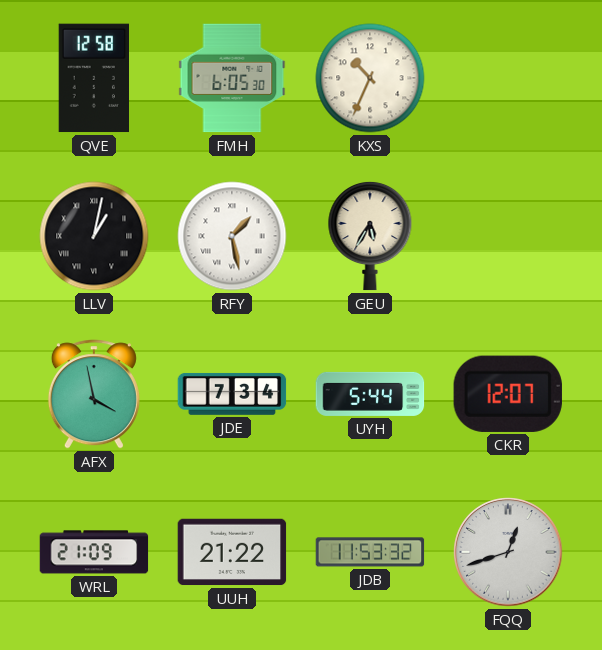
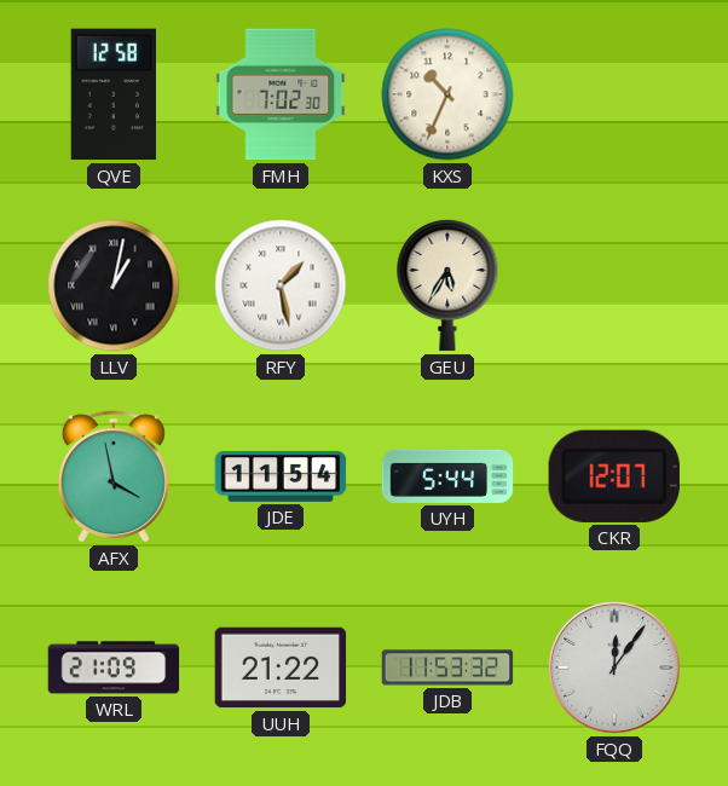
FMH: 6:05 -> 7:02 (281, 94)
JDE: 7:34 -> 11:54 (281, 476)
FQQ: 12:42 -> 12:06 (614, 667)
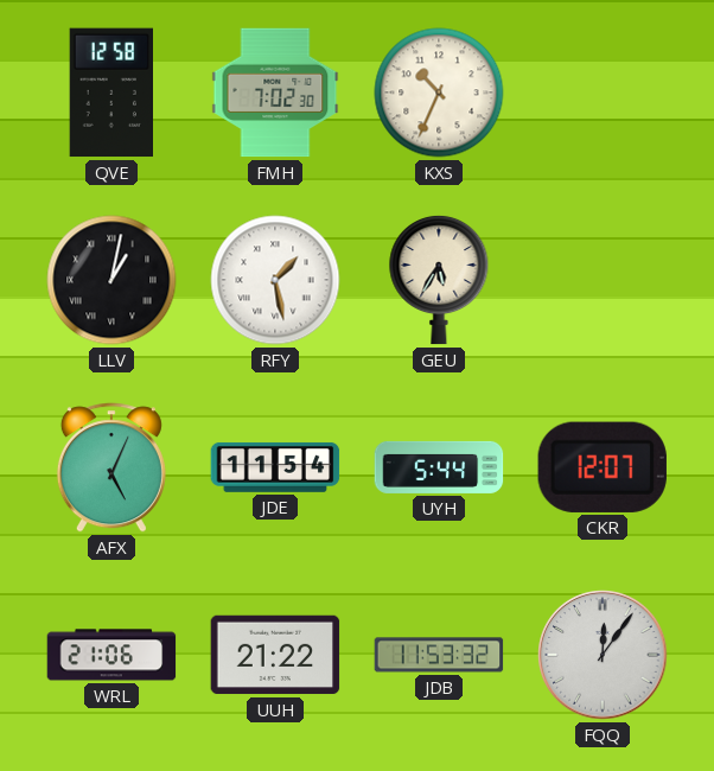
AFX: 3:58 -> 5:04 (111, 467)
WRL: 21:09 -> 21:06 (111, 655)
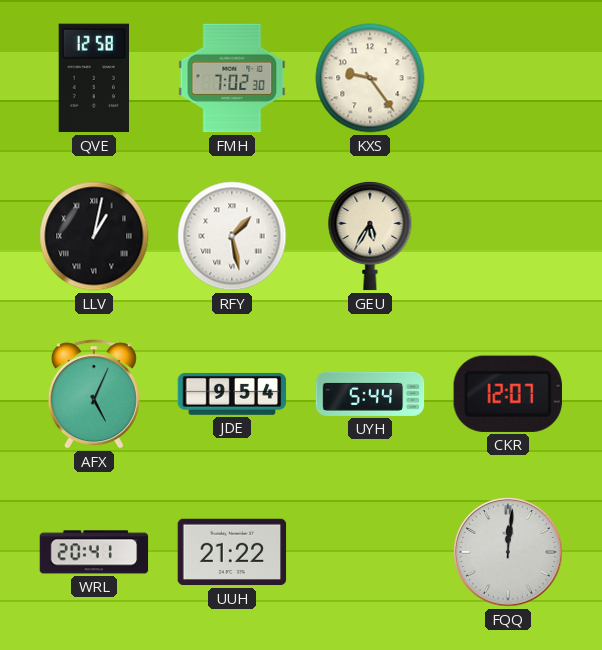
KXS: 10:34 -> 9:24 (370, 78)
JDE: 11:54 -> 9:54 (232, 394)
WRL: 21:06 -> 20:41 (94, 552)
JDB: 11:53 -> none (439, 655)
FQQ: 12:06 -> 12:01 (508, 552)
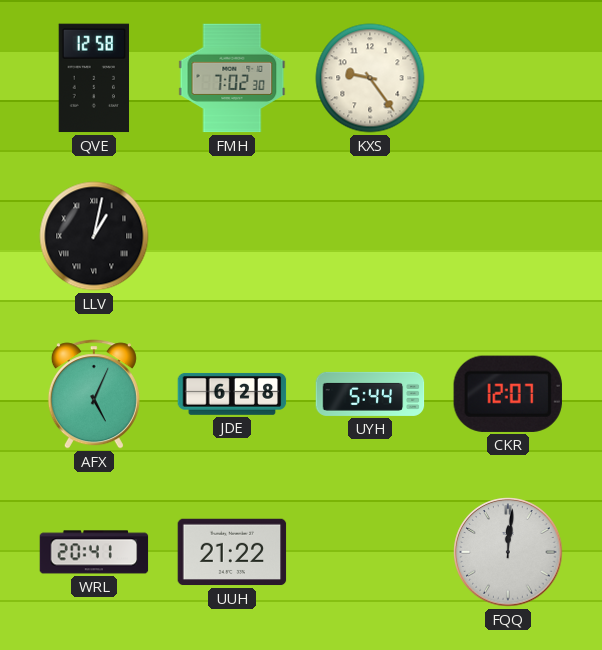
RFY: 1:28 -> none (232, 236)
GEU: 5:35 -> none (370, 236)
JDE: 9:54 -> 6:28 (232, 394)
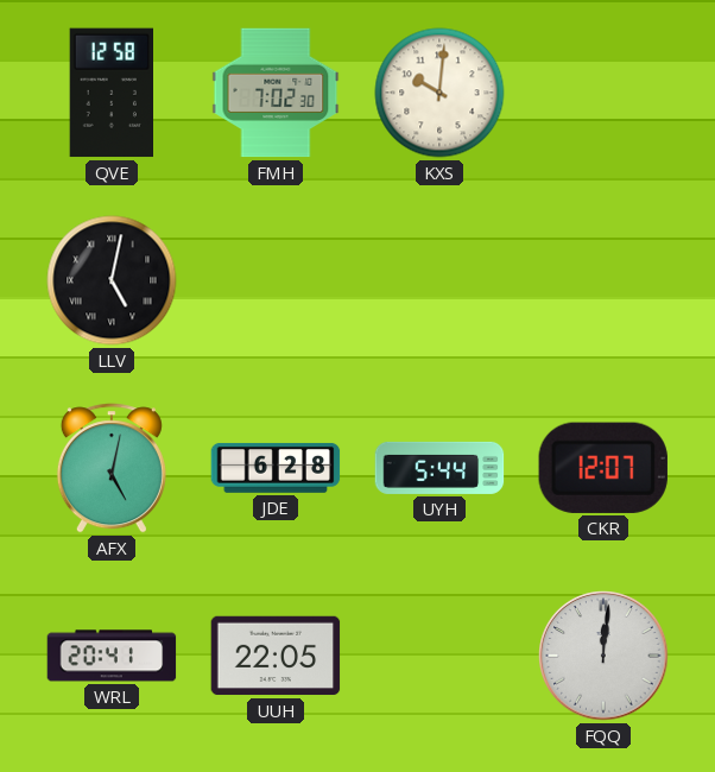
KXS: 9:24 -> 10:01 (439, 93)
LLV: 1:02 -> 5:02 (112, 280)
AFX: 5:04 -> 5:02 (112, 468)
UUH: 21:22 -> 22:05 (276, 656)
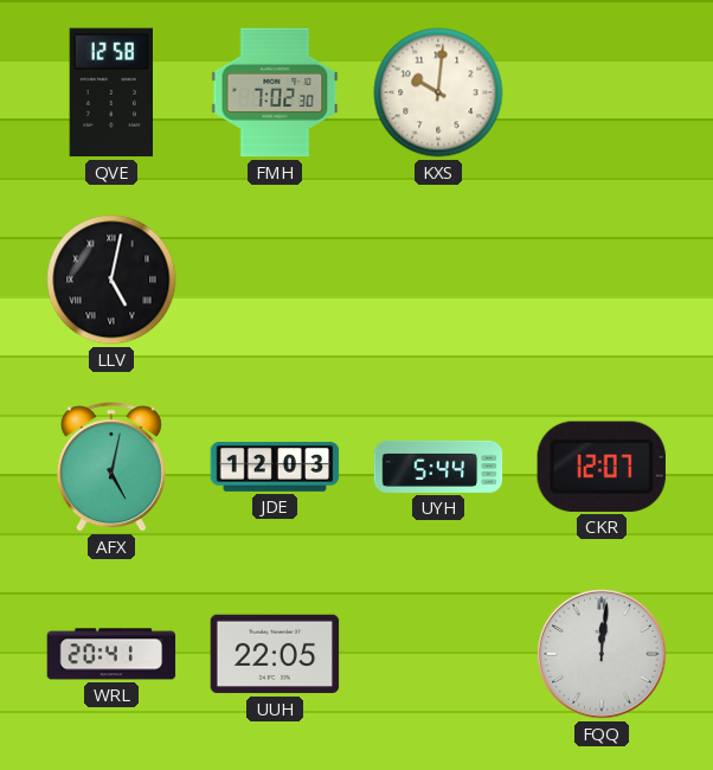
JDE: 6:28 -> 12:03 (275, 467)
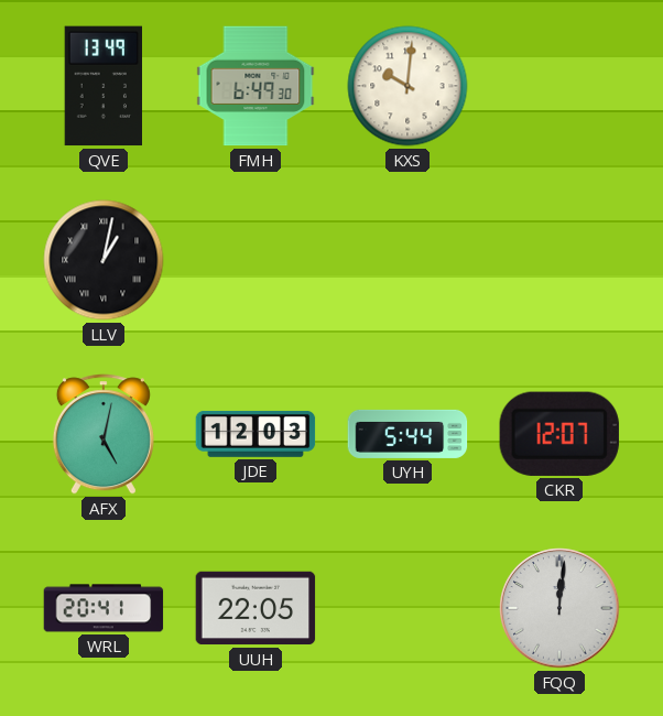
QVE: 12:58 -> 13:49 (104, 86)
FMH: 7:02 -> 6:49 (256, 86)
LLV: 5:02 -> 1:02 (104, 260)
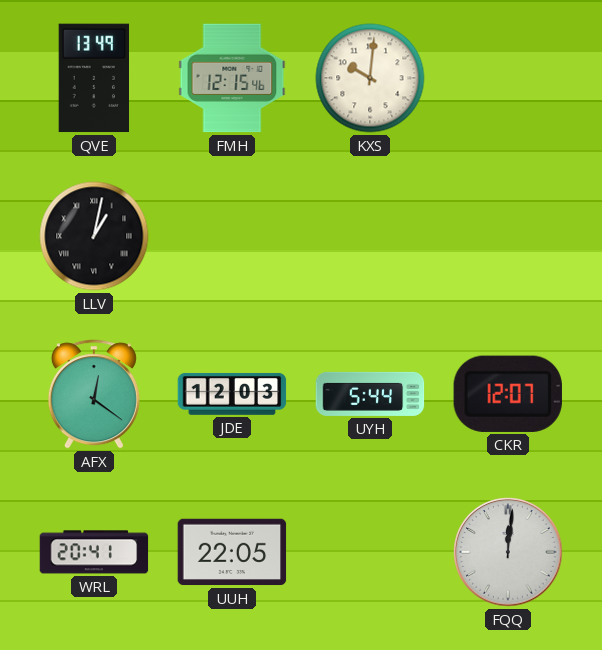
FMH: 6:49 -> 12:15 (232, 78)
AFX: 5:02 -> 12:21 (94, 394)
